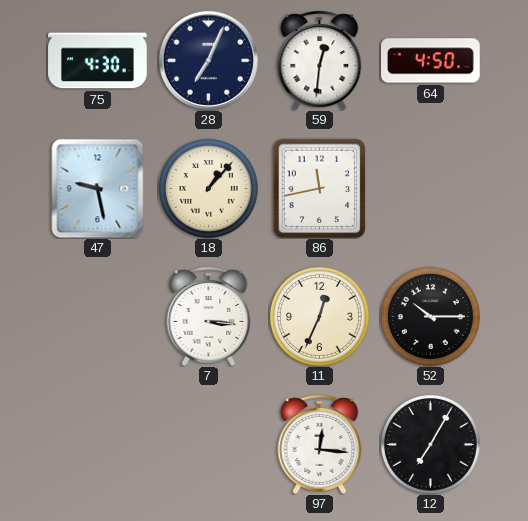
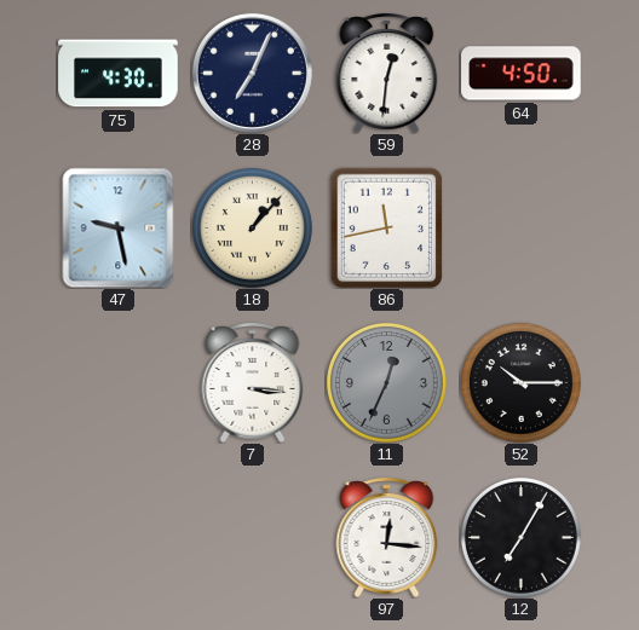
11 dial: cream -> grey (386, 382)
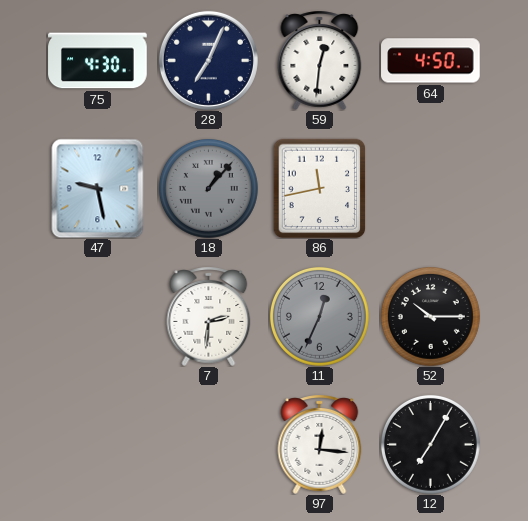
18 dial: cream -> grey (208, 188)
7: 3:16 -> 2:31 (209, 316)
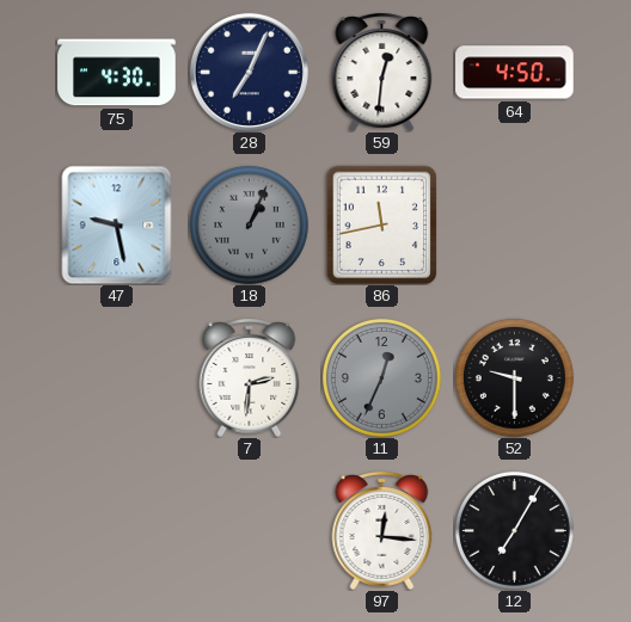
18: 1:07 -> 1:04 (249, 224)
52: 10:15 -> 9:30 (514, 377)
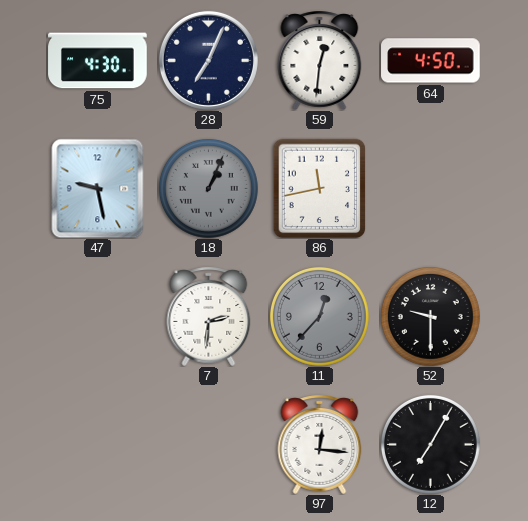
11: 12:34 -> 12:37 (319, 316)
